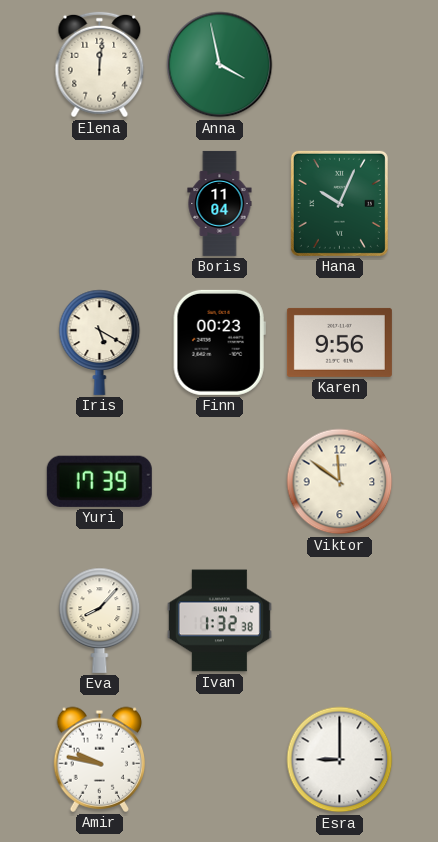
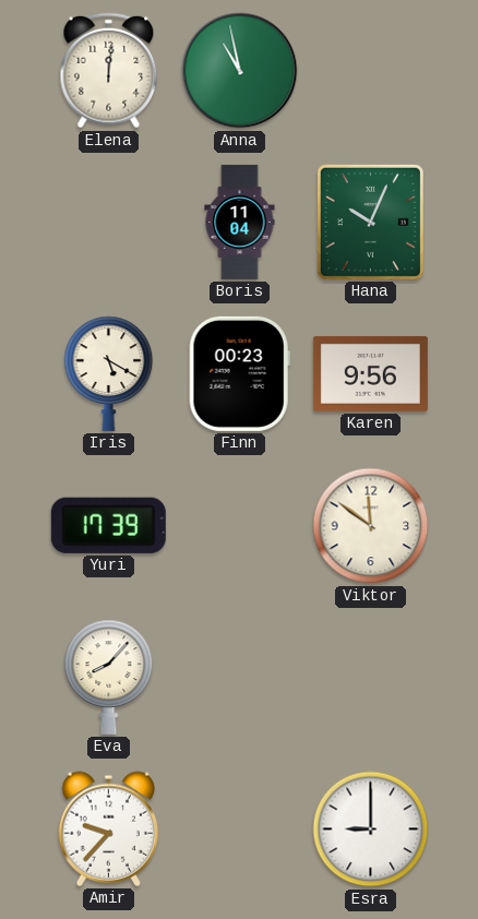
Anna: 3:58 -> 10:58 (240, 71)
Ivan: 1:32 -> none (219, 621)
Amir: 9:47 -> 9:37 (109, 828)
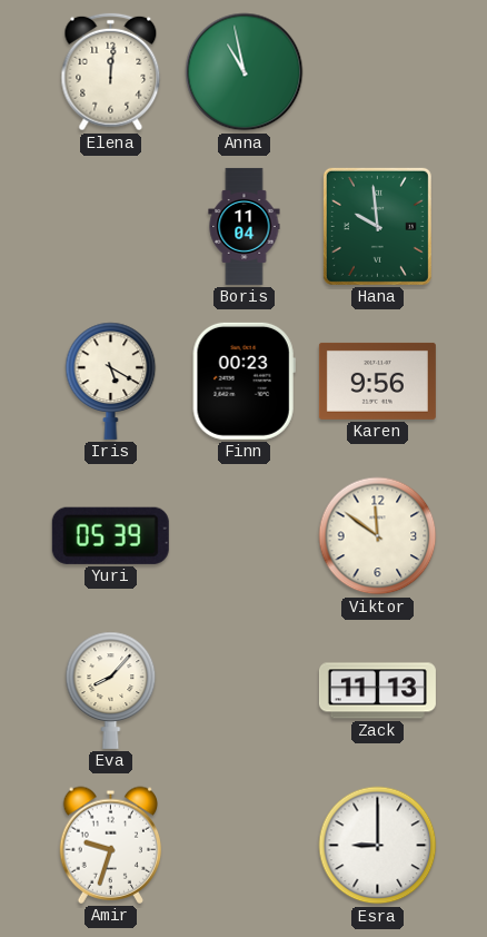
Hana: 10:04 -> 9:59 (377, 226)
Yuri: 17:39 -> 05:39 (110, 535)
Zack: none -> 11:13 (377, 691)
Amir: 9:37 -> 9:33 (111, 845)
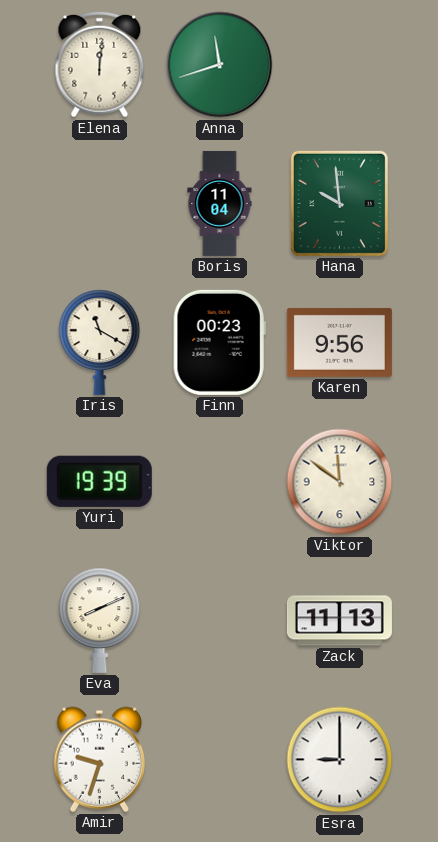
Anna: 10:58 -> 11:42 (220, 65)
Iris: 5:20 -> 11:20 (100, 342)
Yuri: 05:39 -> 19:39 (99, 481)
Eva: 8:07 -> 8:11 (100, 620)
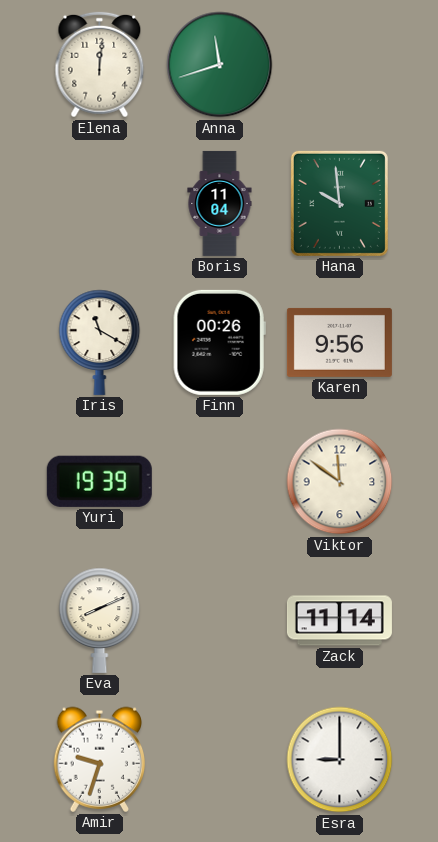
Finn: 00:23 -> 00:26 (219, 342)
Zack: 11:13 -> 11:14 (339, 621)
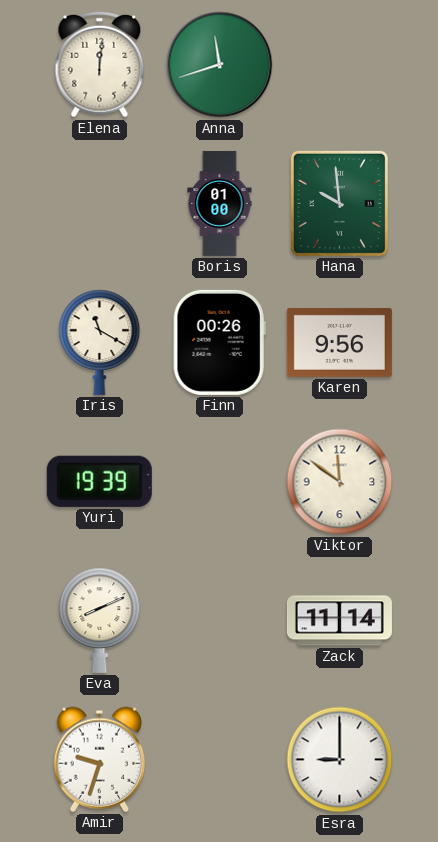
Boris: 11:04 -> 01:00 (220, 203)
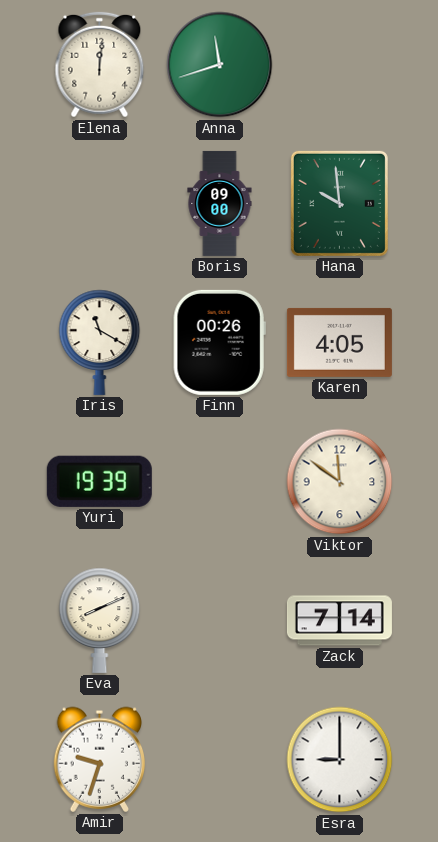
Boris: 01:00 -> 09:00 (220, 203)
Karen: 9:56 -> 4:05 (339, 342)
Zack: 11:14 -> 7:14 (339, 621)
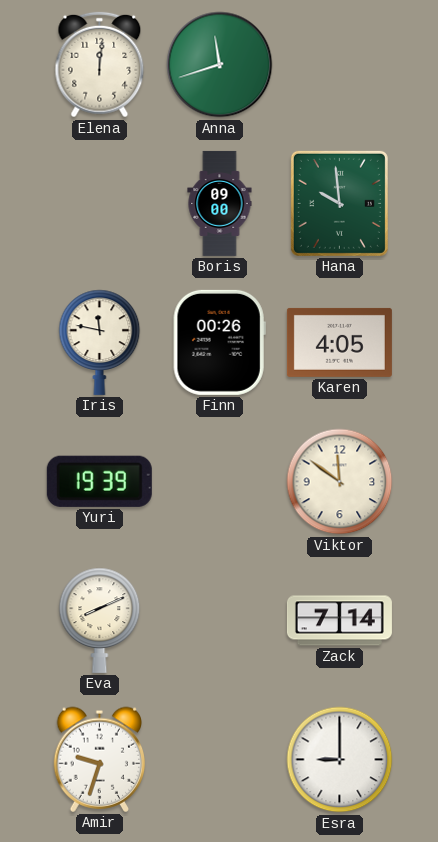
Iris: 11:20 -> 11:47 (100, 342)
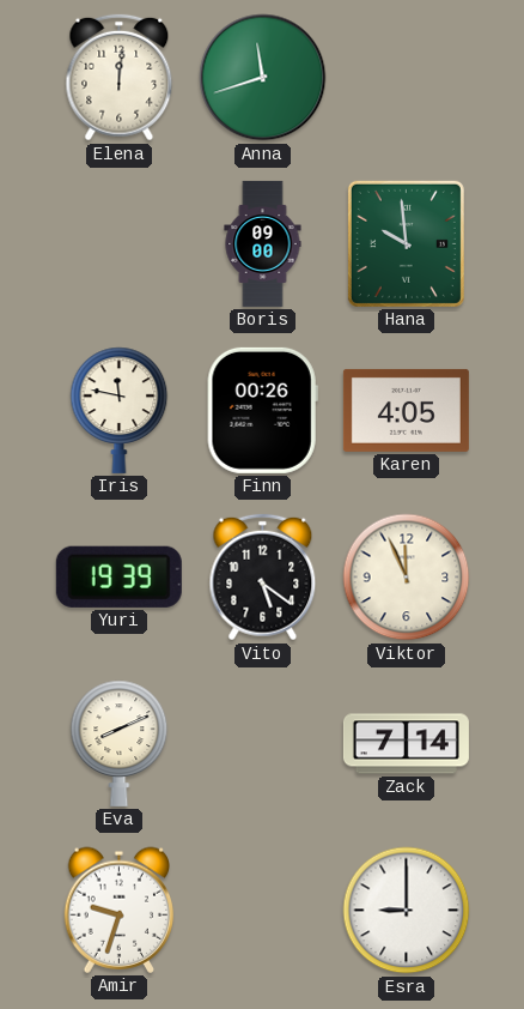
Vito: none -> 5:21 (263, 578)
Viktor: 11:51 -> 11:56 (407, 578)
